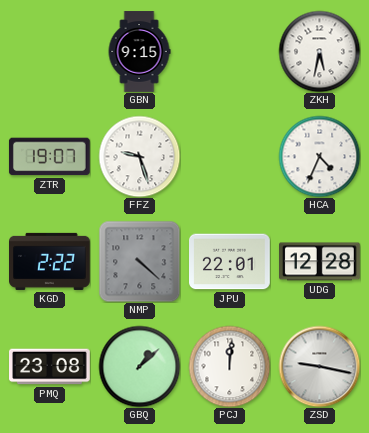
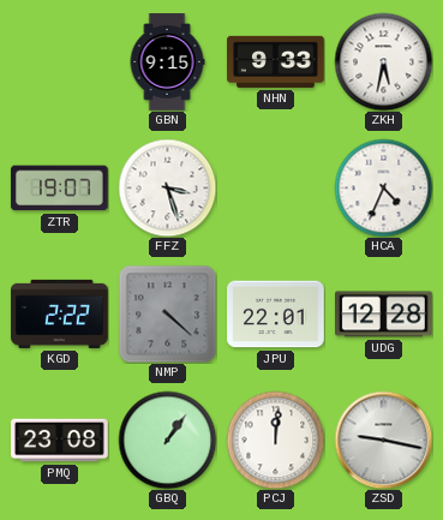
NHN: none -> 9:33 (276, 61)
FFZ: 9:27 -> 3:27 (167, 187)
GBQ: 1:08 -> 1:06 (167, 440)
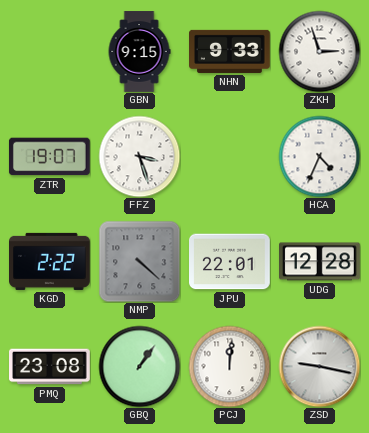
ZKH: 5:32 -> 2:57 (319, 51)
